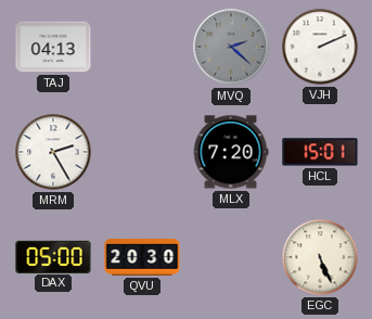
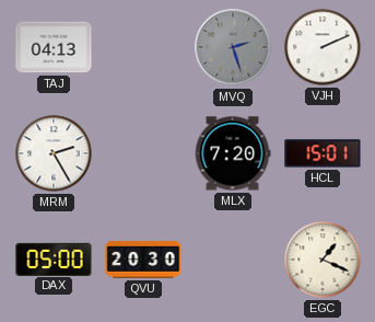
MVQ: 2:22 -> 2:27 (233, 47)
EGC: 5:26 -> 1:19 (323, 260)
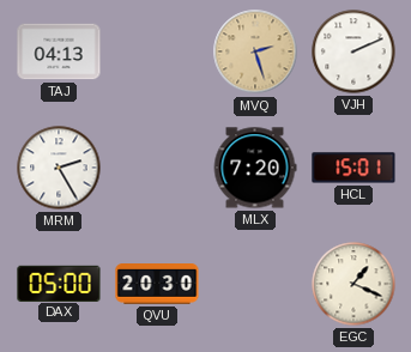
MVQ dial: grey -> champagne (255, 51)
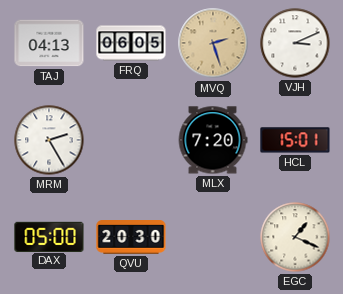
FRQ: none -> 06:05 (131, 43)
VJH: 2:11 -> 3:11 (295, 43)
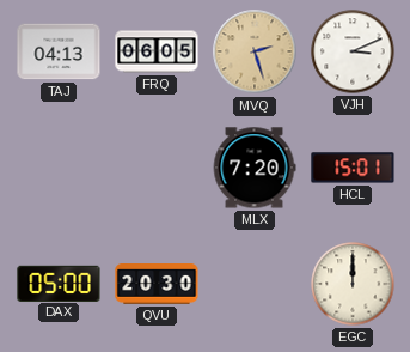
MRM: 2:25 -> none (49, 140)
EGC: 1:19 -> 12:00 (353, 284)
